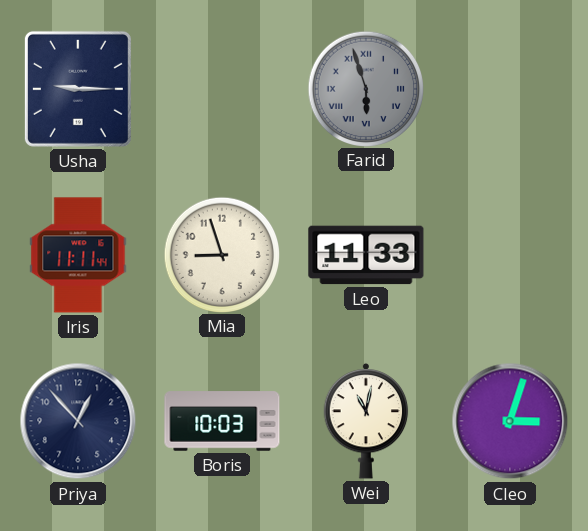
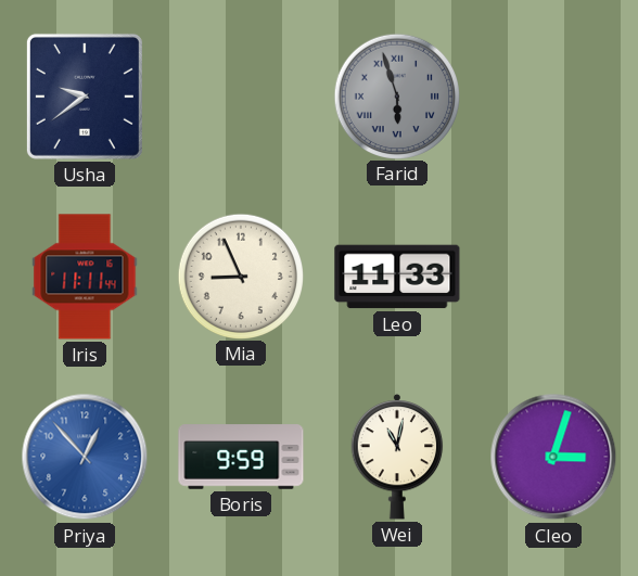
Usha: 9:15 -> 9:39 (85, 97)
Mia: 8:57 -> 8:56 (240, 276)
Priya dial: navy -> blue (85, 457)
Boris: 10:03 -> 9:59 (241, 457)
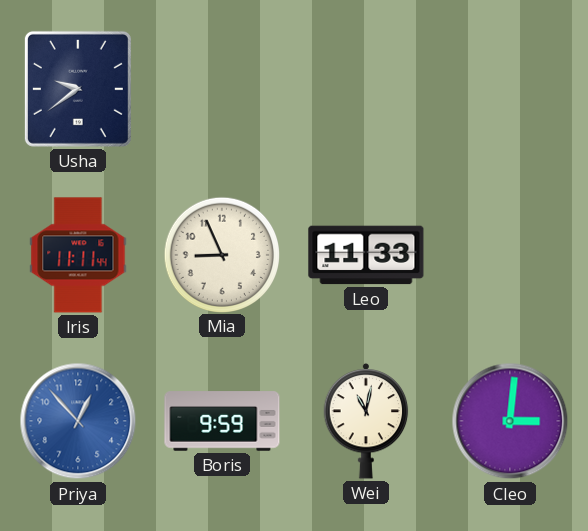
Farid: 5:57 -> none (396, 95)
Cleo: 3:03 -> 3:01 (510, 421)
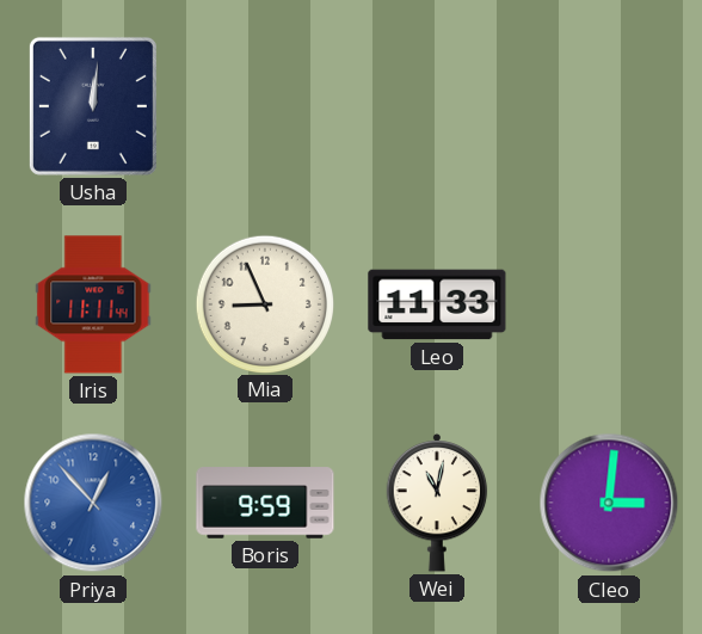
Usha: 9:39 -> 12:01 (93, 106)
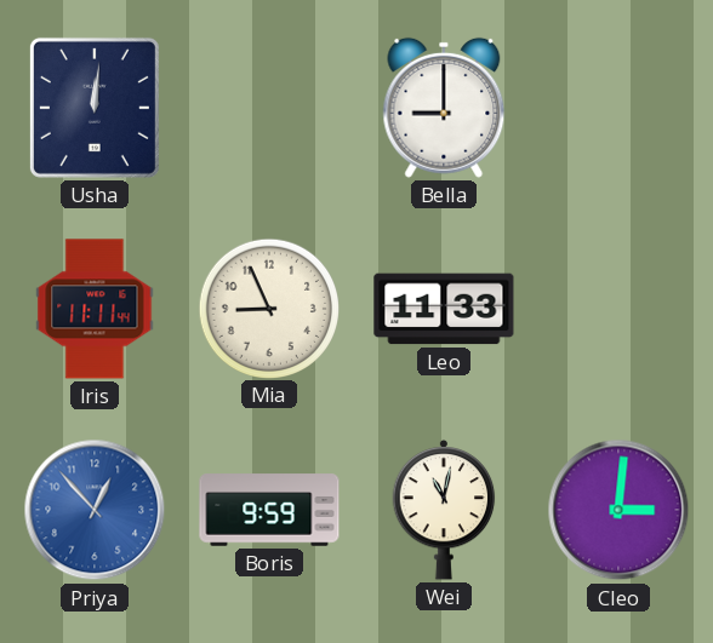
Bella: none -> 9:00 (444, 108)
